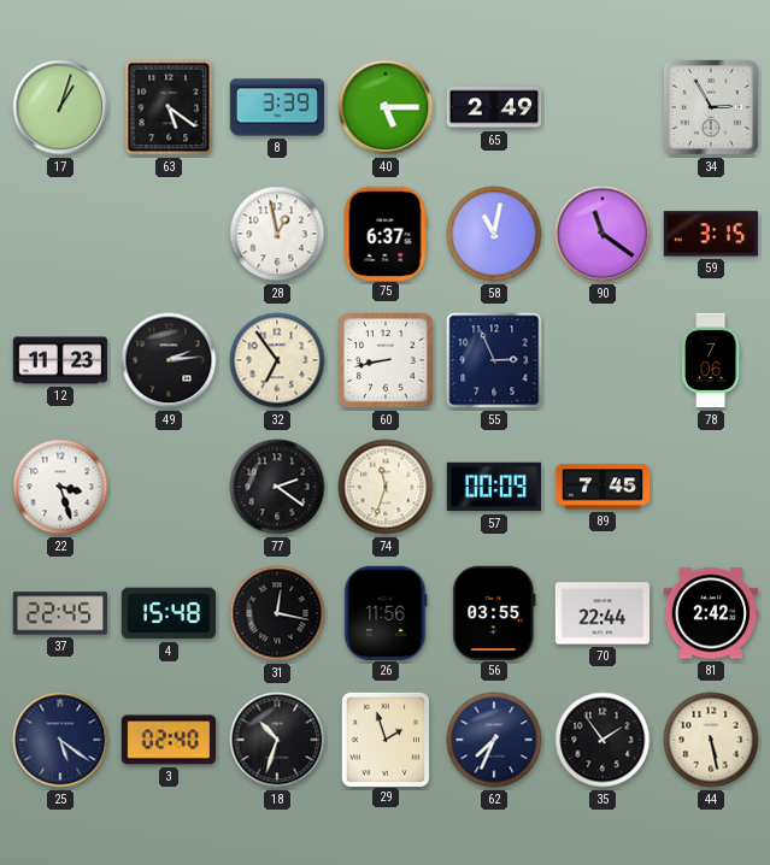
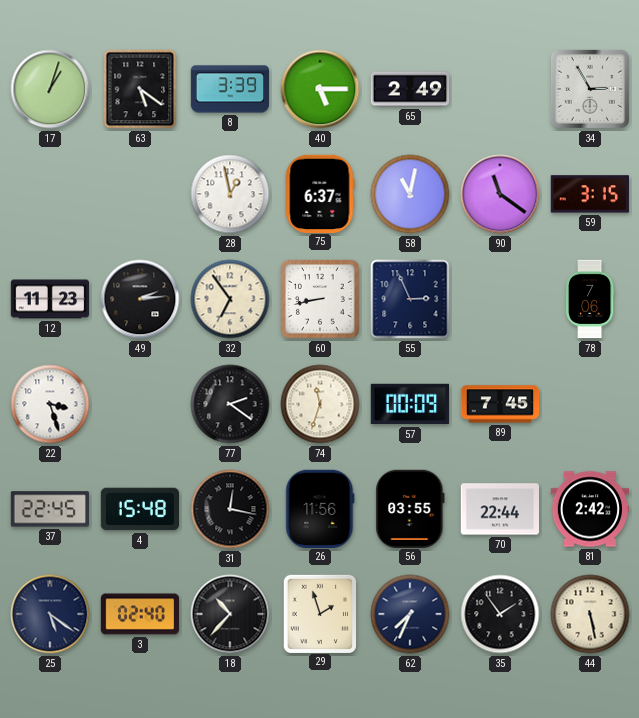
18: 10:33 -> 10:37 (230, 614)
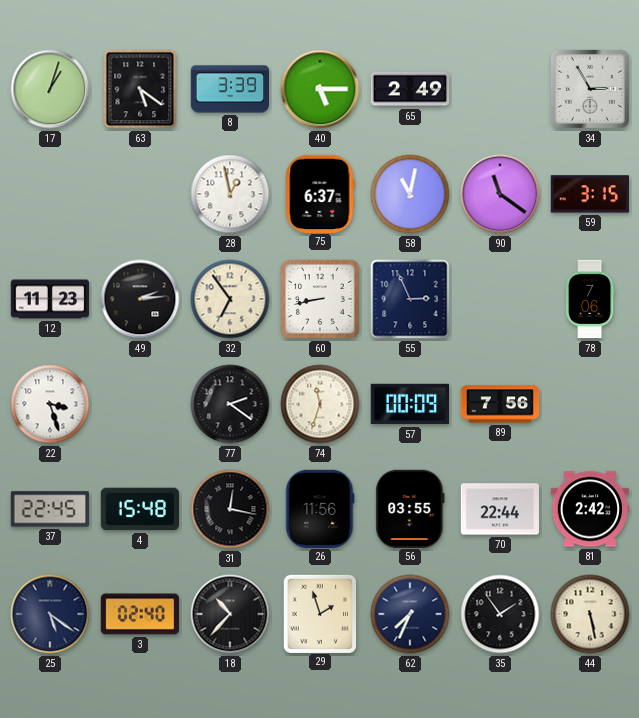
89: 7:45 -> 7:56 (500, 404)
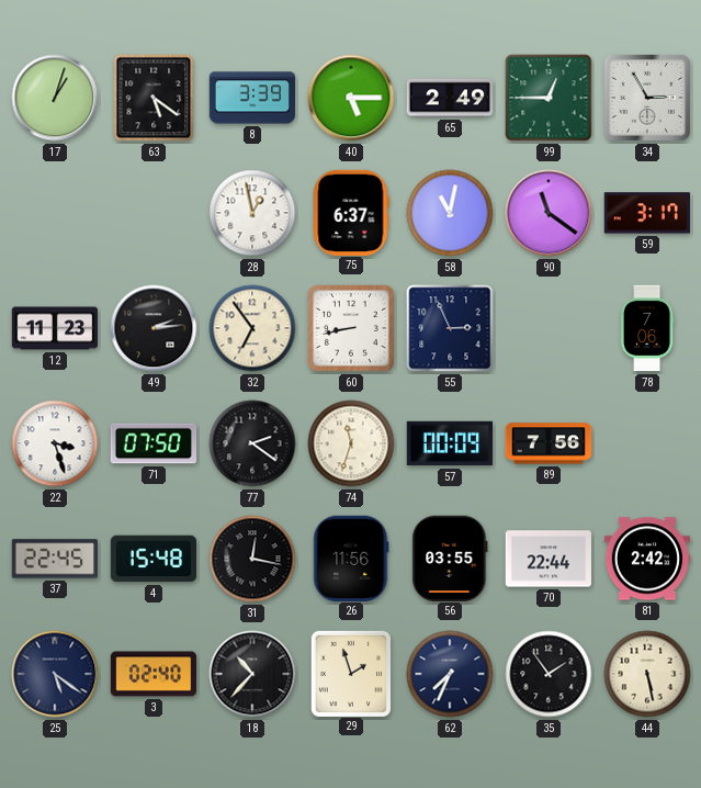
99: none -> 12:45 (549, 98)
59: 3:15 -> 3:17 (647, 213)
71: none -> 07:50 (154, 443)
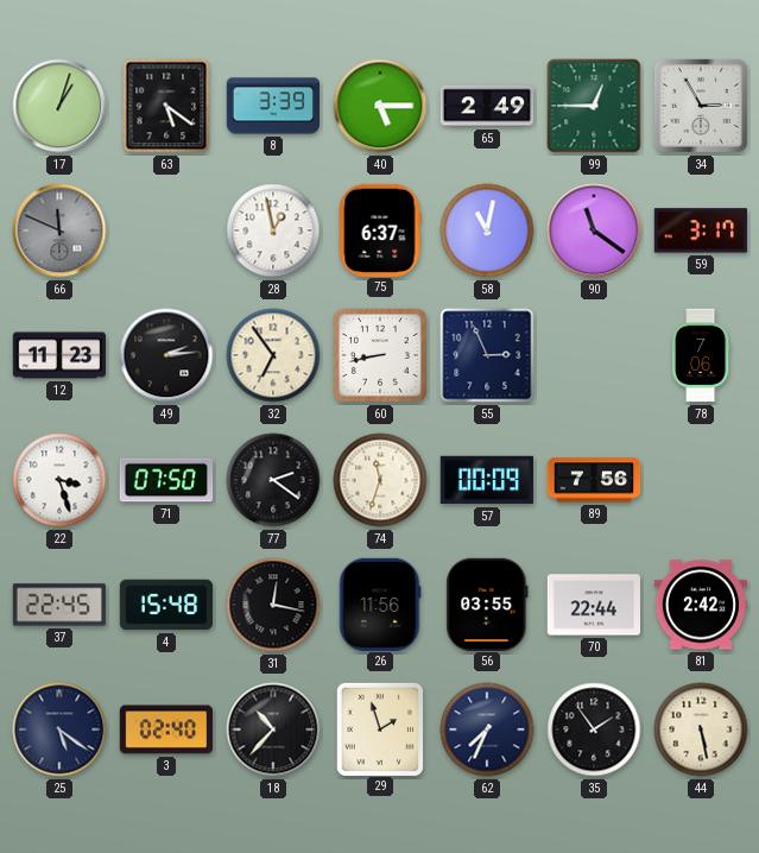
66: none -> 11:49 (59, 230)
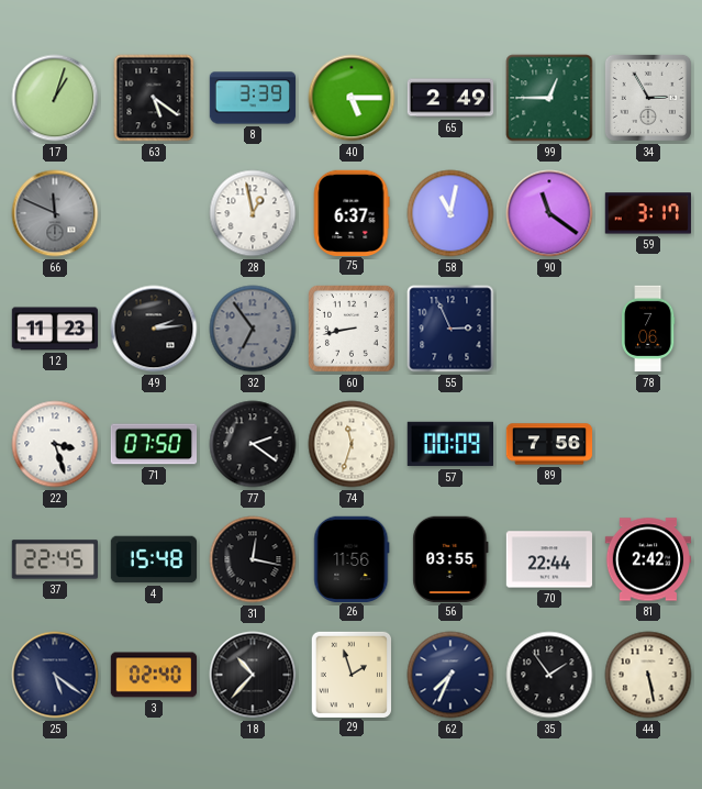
32 dial: cream -> grey (253, 329)
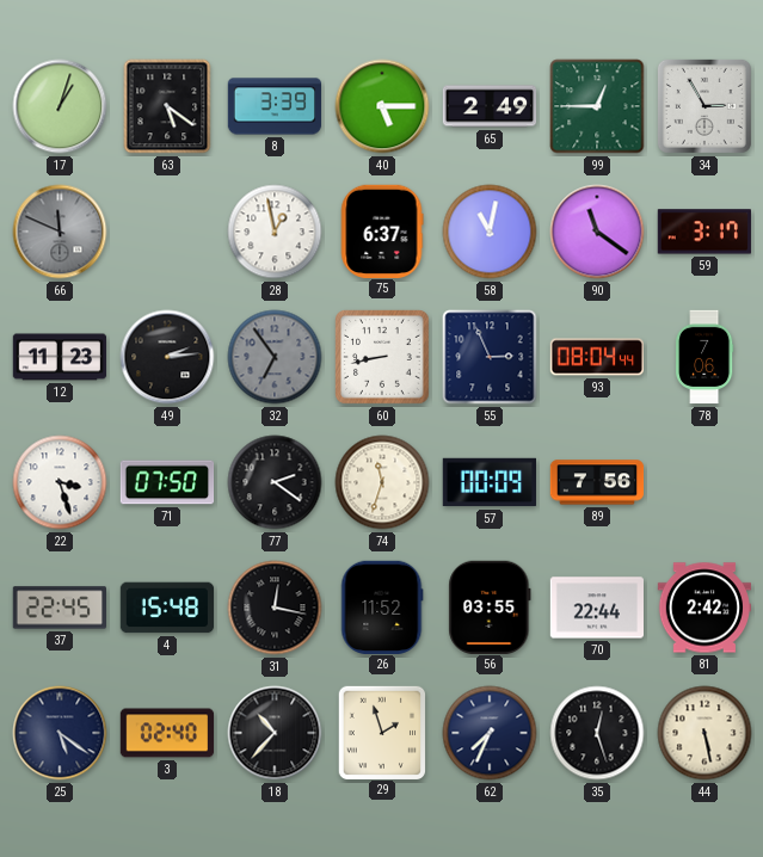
93: none -> 08:04 (596, 357)
26: 11:56 -> 11:52 (382, 606)
35: 1:54 -> 12:27 (597, 733)
